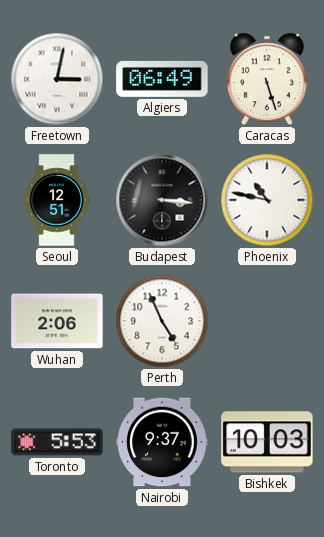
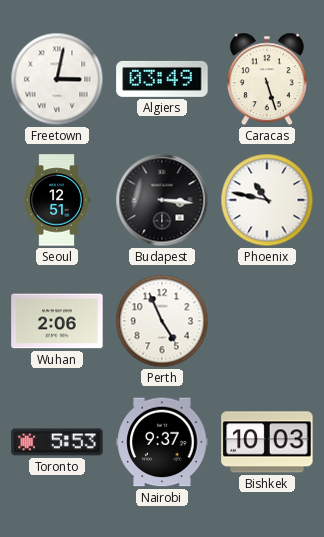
Algiers: 06:49 -> 03:49 (162, 79)
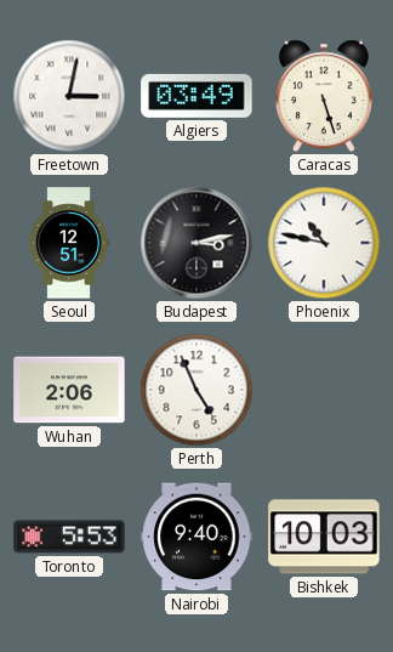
Budapest: 3:16 -> 3:13 (196, 243)
Nairobi: 9:37 -> 9:40 (196, 537)
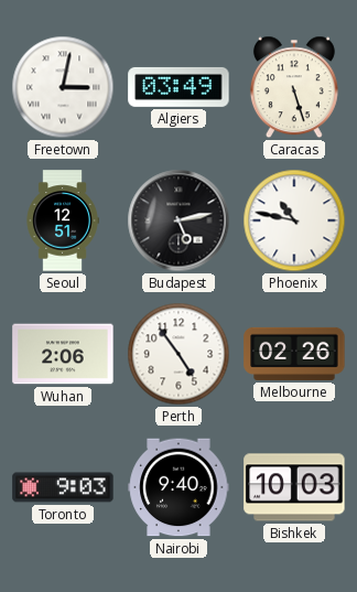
Budapest: 3:13 -> 5:13 (178, 220)
Perth: 4:56 -> 4:54 (178, 354)
Melbourne: none -> 02:26 (294, 354)
Toronto: 5:53 -> 9:03 (63, 487)
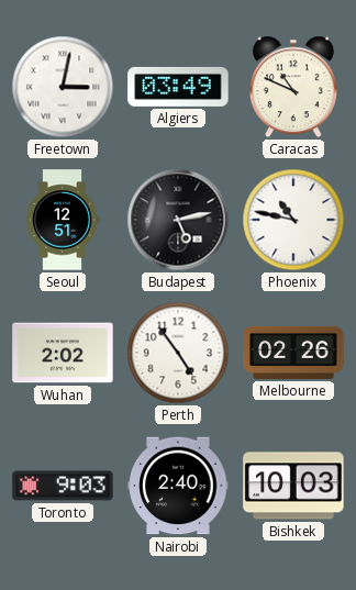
Caracas: 5:27 -> 10:49 (293, 87)
Wuhan: 2:06 -> 2:02 (63, 353)
Nairobi: 9:40 -> 2:40 (178, 486)
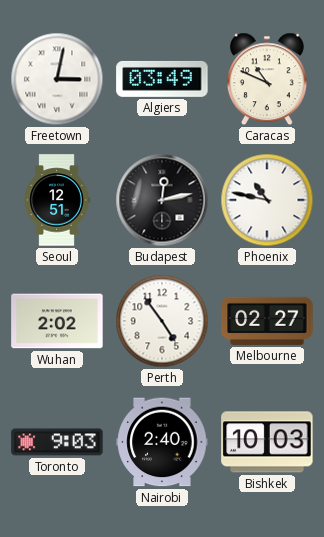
Budapest: 5:13 -> 12:13 (162, 200)
Melbourne: 02:26 -> 02:27 (267, 321)
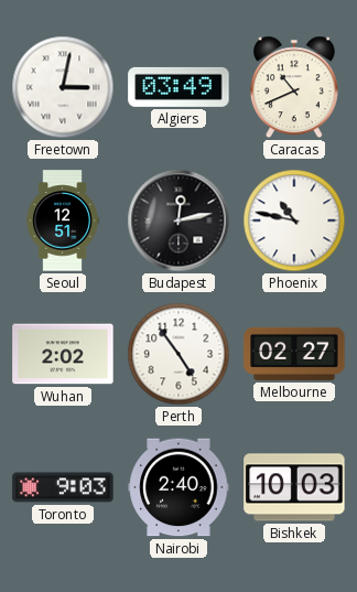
Caracas: 10:49 -> 10:41 (294, 87)
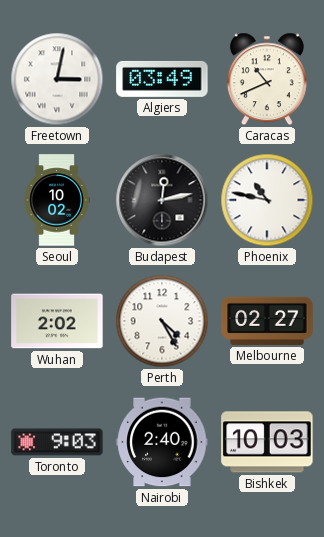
Seoul: 12:51 -> 10:02 (57, 200)
Perth: 4:54 -> 4:25 (162, 321)
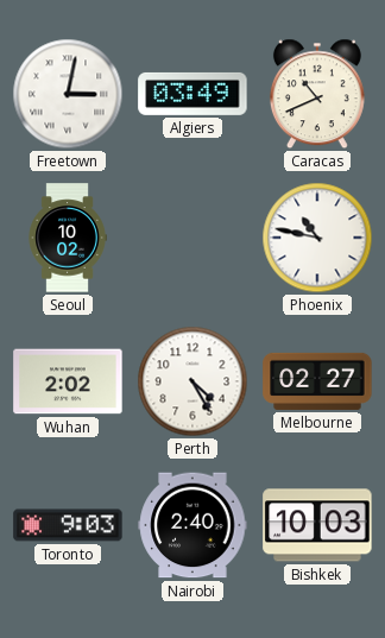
Budapest: 12:13 -> none (162, 200)
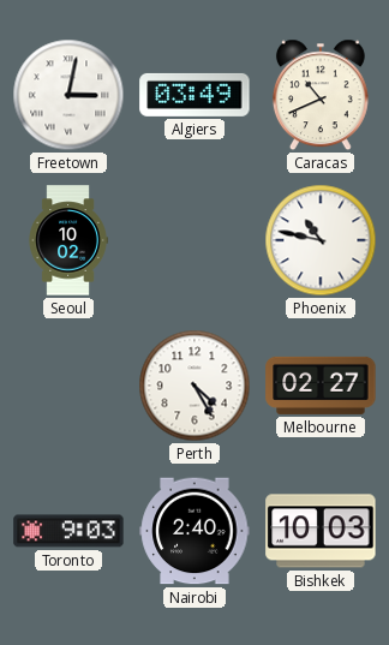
Wuhan: 2:02 -> none (68, 381)
